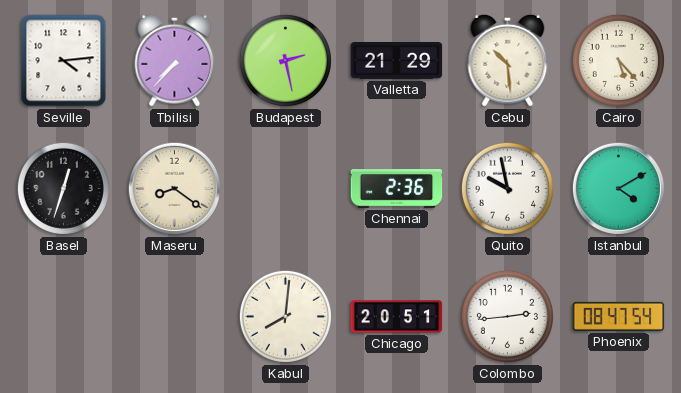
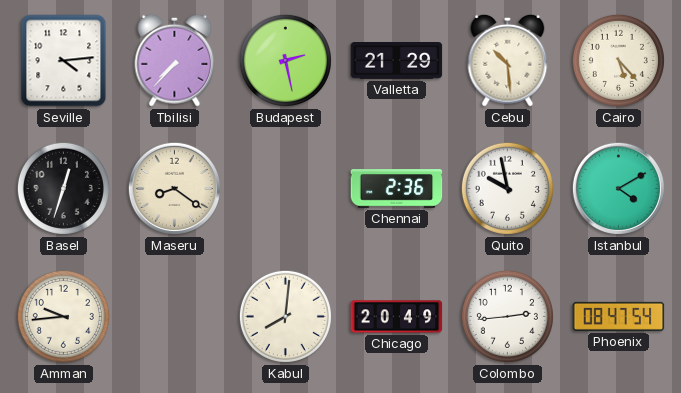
Amman: none -> 9:44 (63, 316)
Chicago: 20:51 -> 20:49 (397, 317)
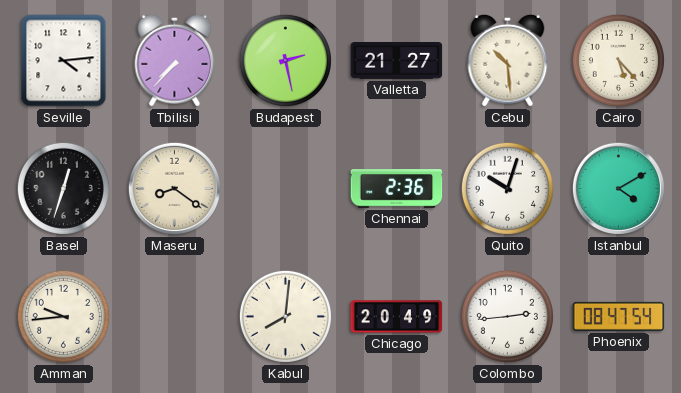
Valletta: 21:29 -> 21:27 (397, 61)
Quito: 9:58 -> 10:03 (507, 188)
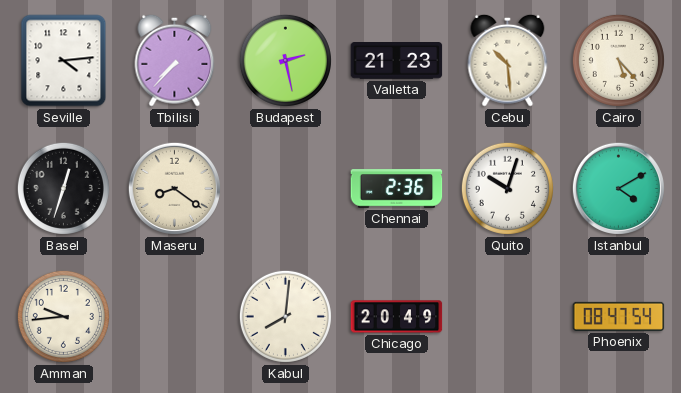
Valletta: 21:27 -> 21:23 (397, 61)
Colombo: 2:44 -> none (507, 316)
